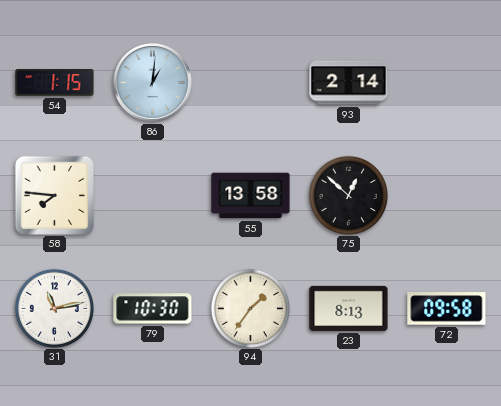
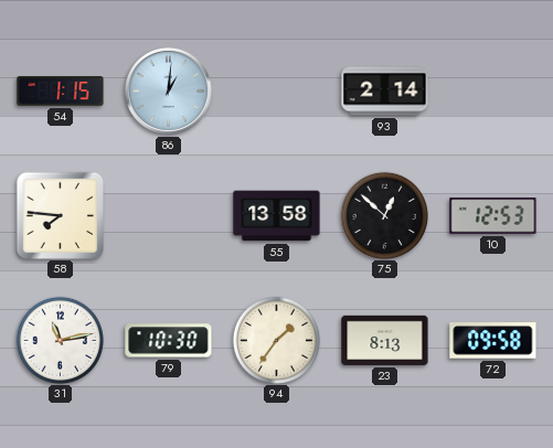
10: none -> 12:53 (493, 216)
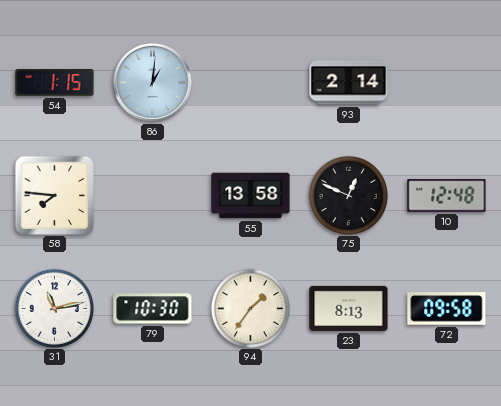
75: 12:52 -> 12:49 (348, 195)
10: 12:53 -> 12:48 (447, 196)
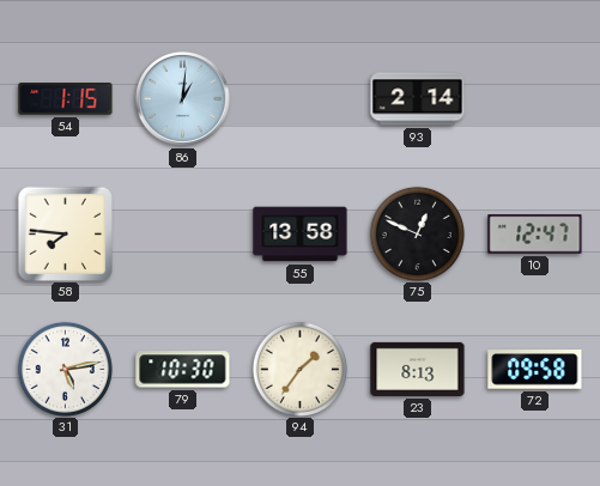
10: 12:48 -> 12:47 (535, 235)
31: 11:13 -> 5:13 (65, 369)
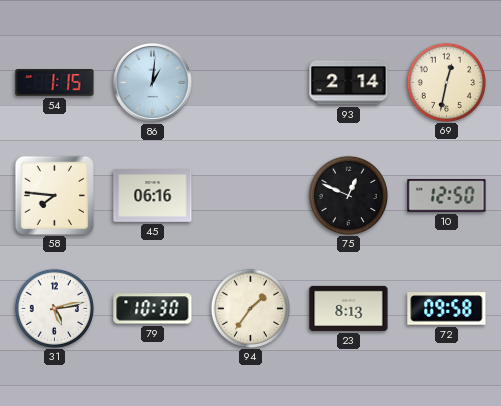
69: none -> 12:32 (446, 82)
45: none -> 06:16 (153, 196)
55: 13:58 -> none (301, 235)
10: 12:47 -> 12:50 (447, 196)
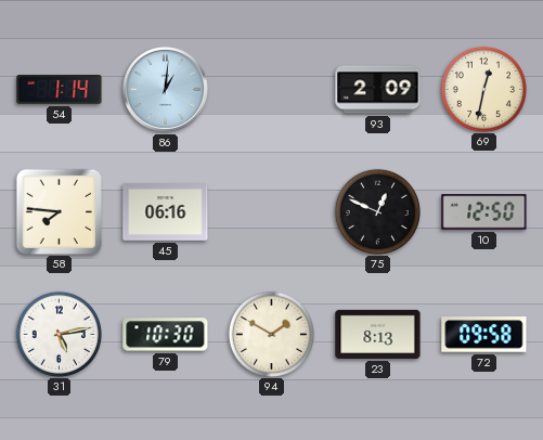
54: 1:15 -> 1:14 (60, 90)
93: 2:14 -> 2:09 (378, 90)
94: 1:36 -> 1:50 (271, 334)
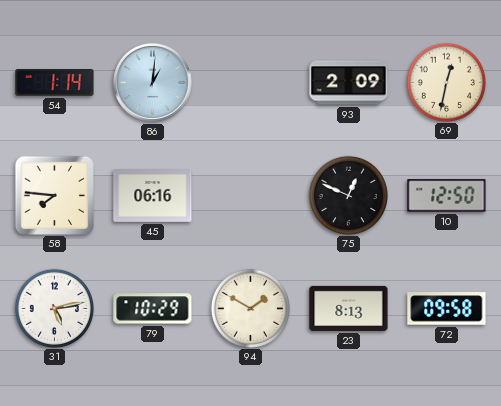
79: 10:30 -> 10:29 (153, 309)
